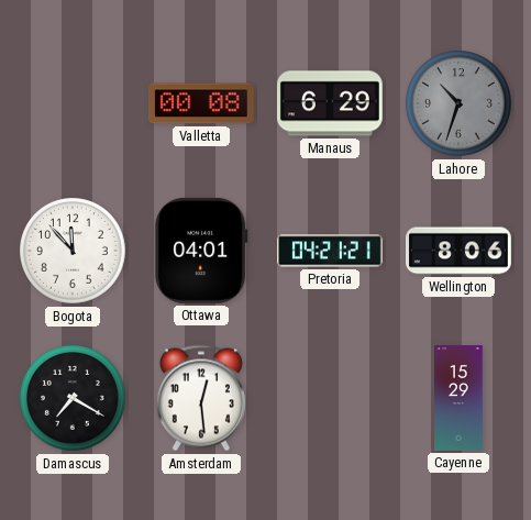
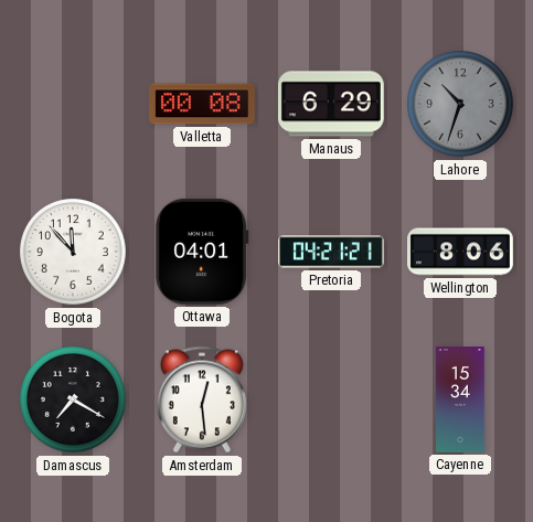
Cayenne: 15:29 -> 15:34 (460, 401)
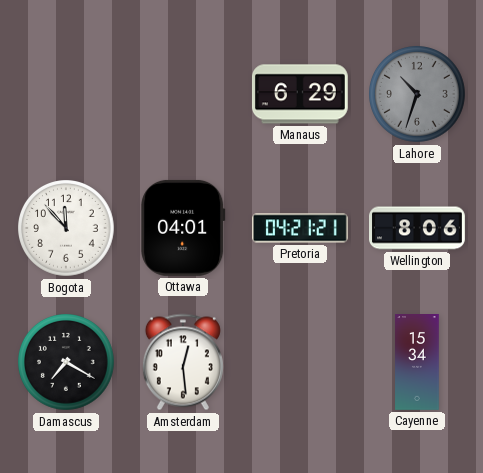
Valletta: 00:08 -> none (202, 104)
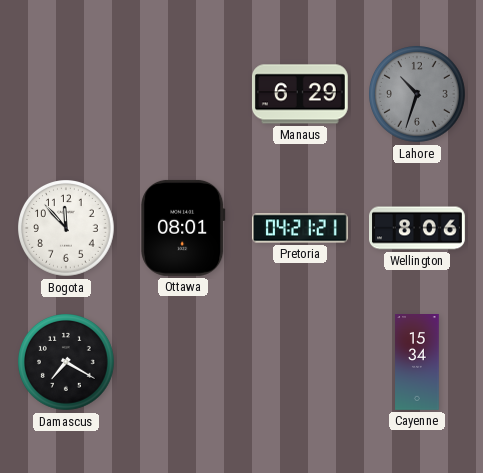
Ottawa: 04:01 -> 08:01 (183, 228)
Amsterdam: 12:29 -> none (183, 362)
